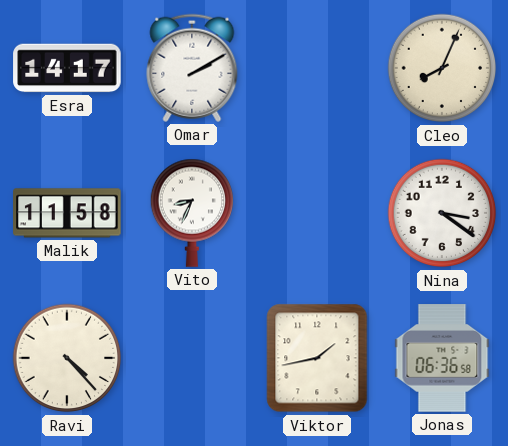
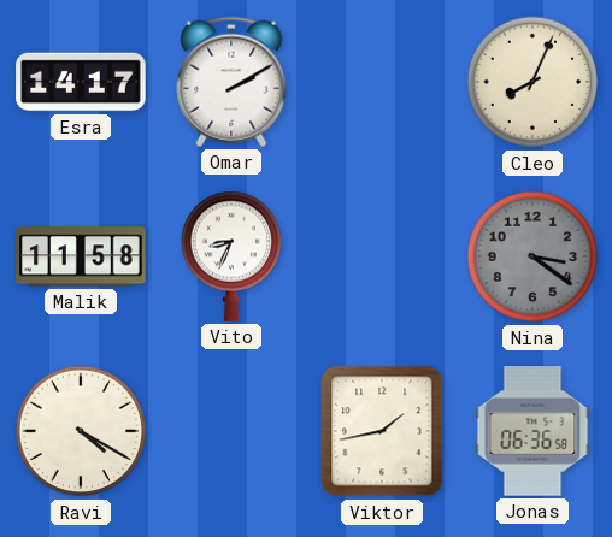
Nina dial: white -> grey (532, 256)
Ravi: 4:23 -> 4:20 (81, 431)
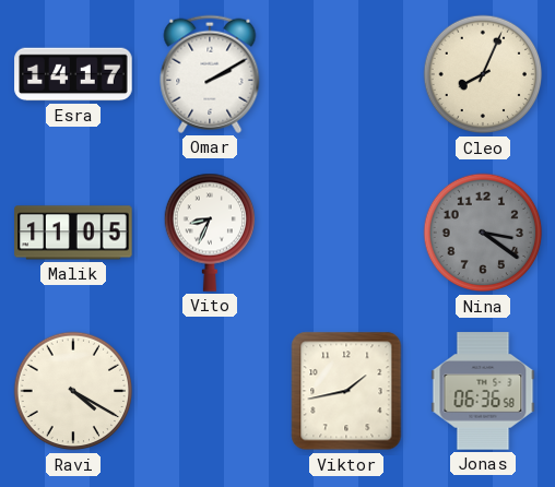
Malik: 11:58 -> 11:05 (73, 233)
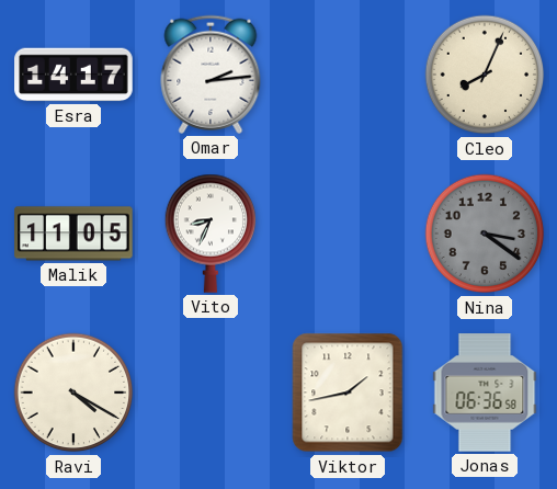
Omar: 2:10 -> 2:14 (211, 75)
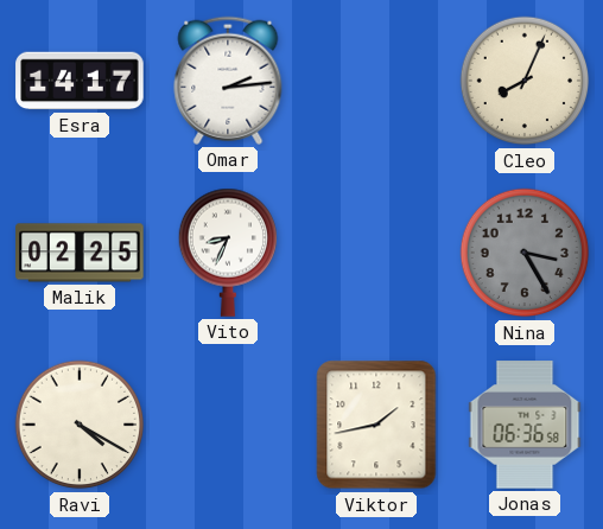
Malik: 11:05 -> 02:25 (80, 253)
Nina: 3:21 -> 3:25 (525, 253)
